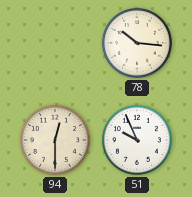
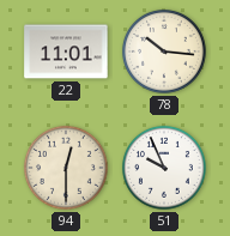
22: none -> 11:01 (66, 52)
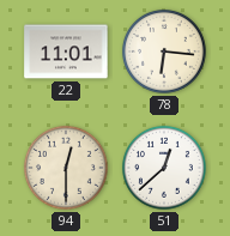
78: 10:16 -> 6:16 (164, 52)
51: 9:56 -> 12:38 (164, 168)
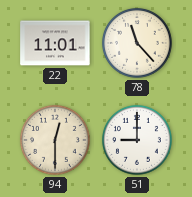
78: 6:16 -> 11:23 (137, 43)
51: 12:38 -> 9:00 (137, 140)
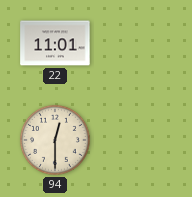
78: 11:23 -> none (137, 43)
51: 9:00 -> none (137, 140)
